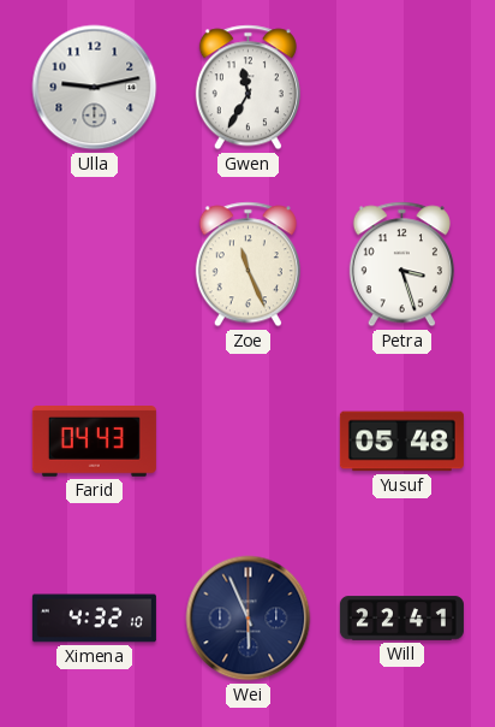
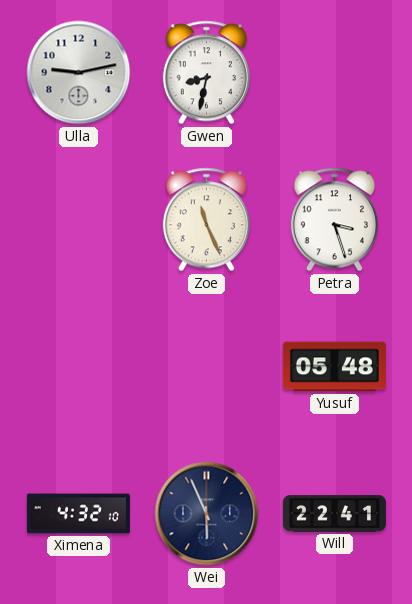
Gwen: 11:35 -> 8:32 (206, 73)
Farid: 04:43 -> none (94, 442)
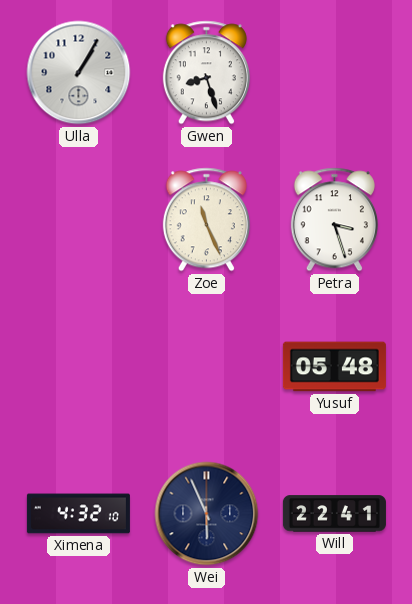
Ulla: 9:13 -> 1:05 (79, 73)
Gwen: 8:32 -> 8:27 (206, 73)
